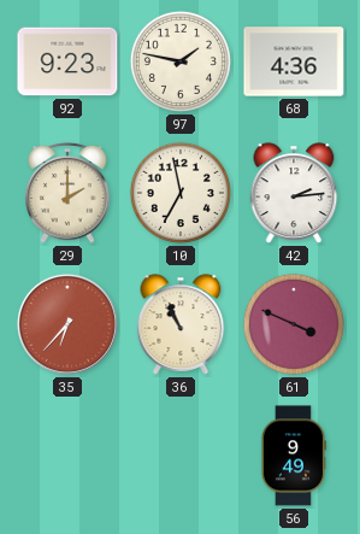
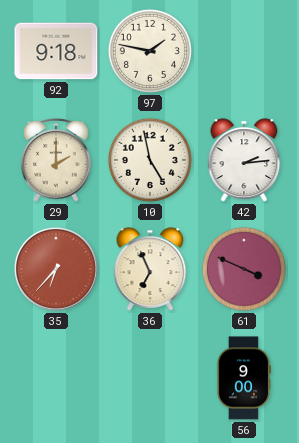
92: 9:23 -> 9:18 (56, 51)
68: 4:36 -> none (294, 61)
10: 6:58 -> 4:58 (150, 160)
36: 10:56 -> 6:56 (150, 269)
56: 9:49 -> 9:00 (243, 378)
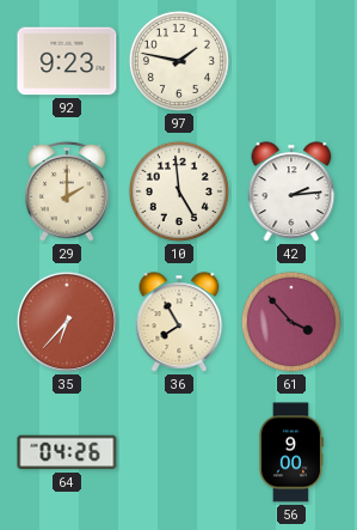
92: 9:18 -> 9:23 (67, 61)
10: 4:58 -> 4:59 (179, 191)
36: 6:56 -> 7:55 (179, 322)
61: 3:49 -> 3:53 (291, 322)
64: none -> 04:26 (67, 452)
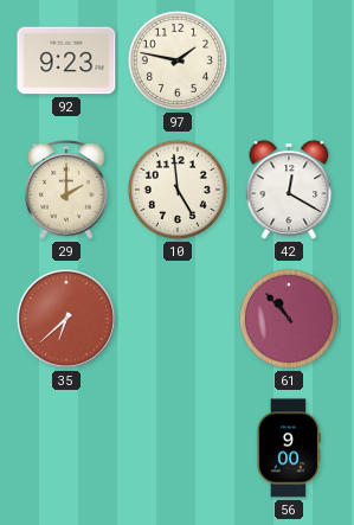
42: 2:14 -> 12:20 (289, 190)
35: 6:37 -> 6:38 (66, 319)
36: 7:55 -> none (179, 322)
61: 3:53 -> 10:53 (289, 319)
64: 04:26 -> none (67, 452)
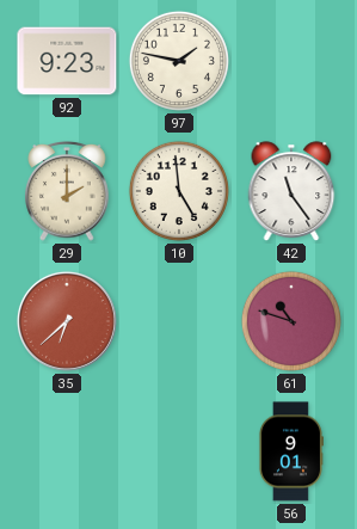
42: 12:20 -> 11:24 (291, 191)
61: 10:53 -> 10:48 (291, 321)
56: 9:00 -> 9:01 (290, 451)
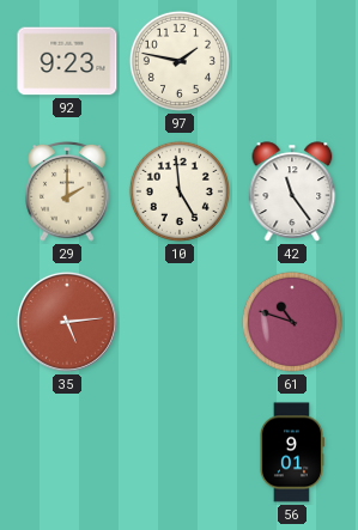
35: 6:38 -> 5:14 (67, 322)
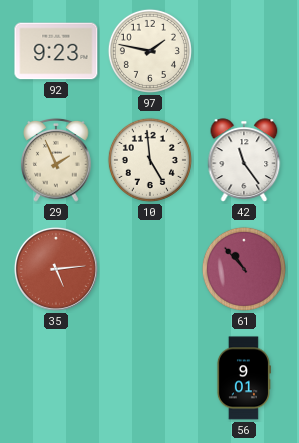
29: 2:00 -> 1:56 (56, 161)
61: 10:48 -> 10:53 (244, 269)
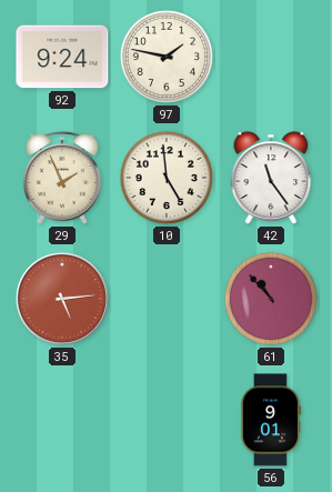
92: 9:23 -> 9:24 (62, 57)
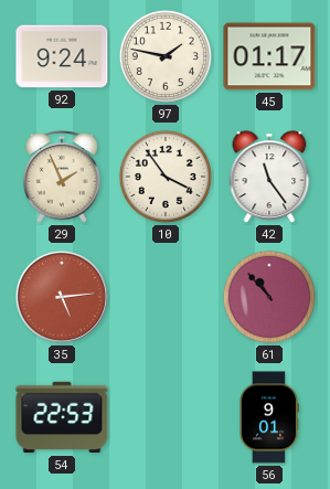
45: none -> 01:17 (269, 56)
10: 4:59 -> 3:54 (166, 177)
54: none -> 22:53 (62, 417)
